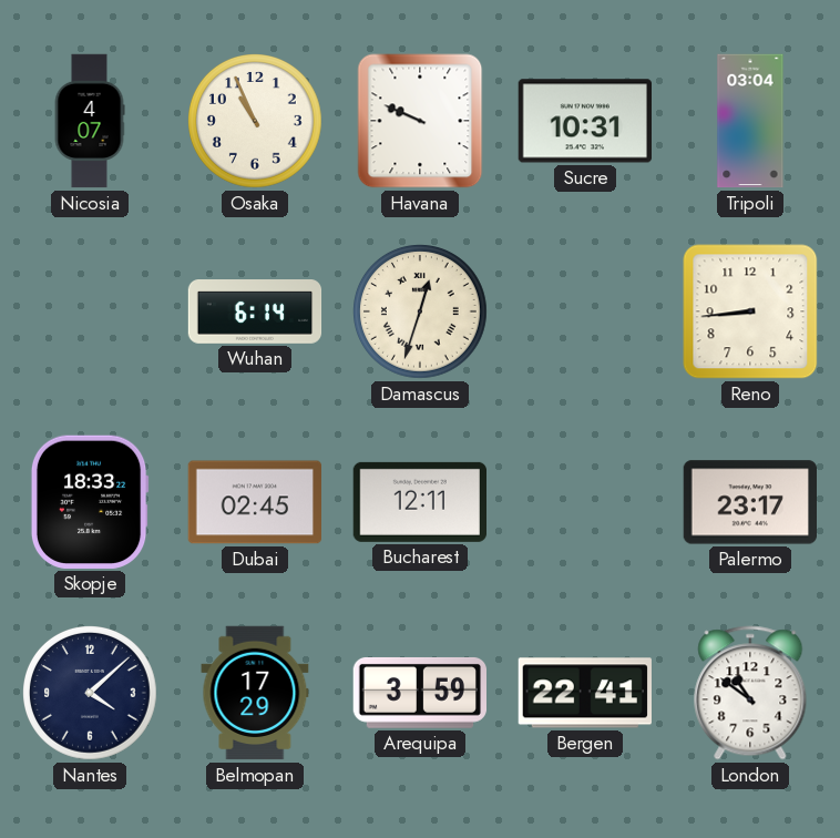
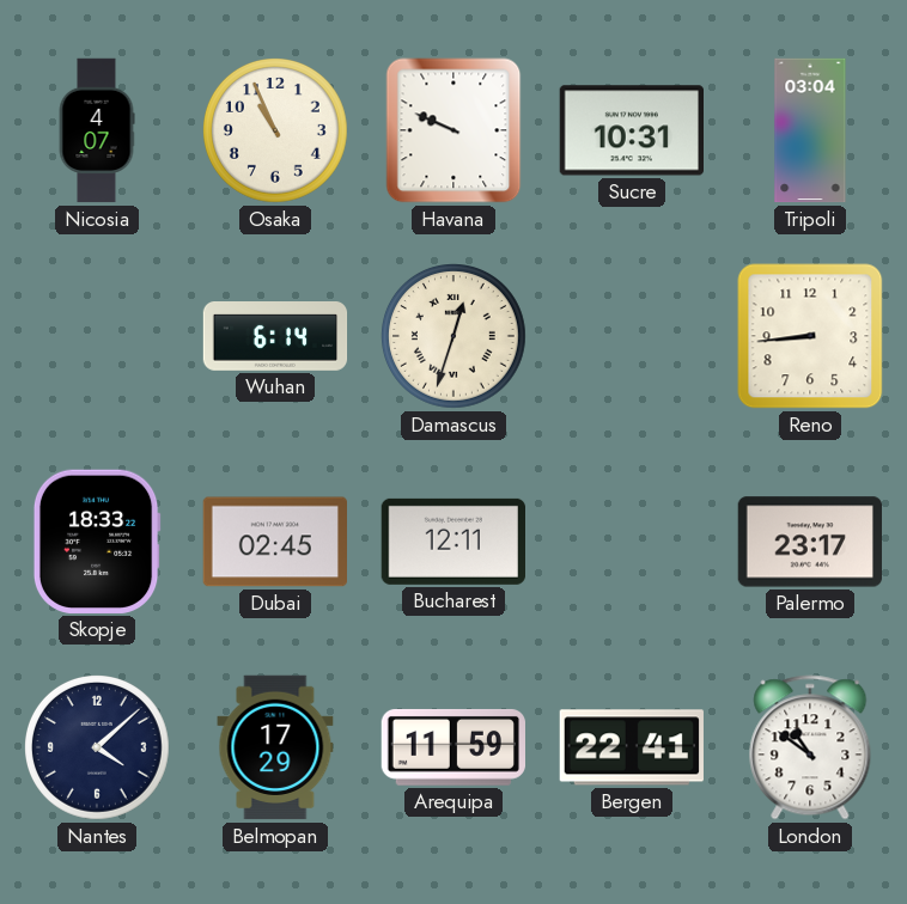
Arequipa: 3:59 -> 11:59 (452, 747)
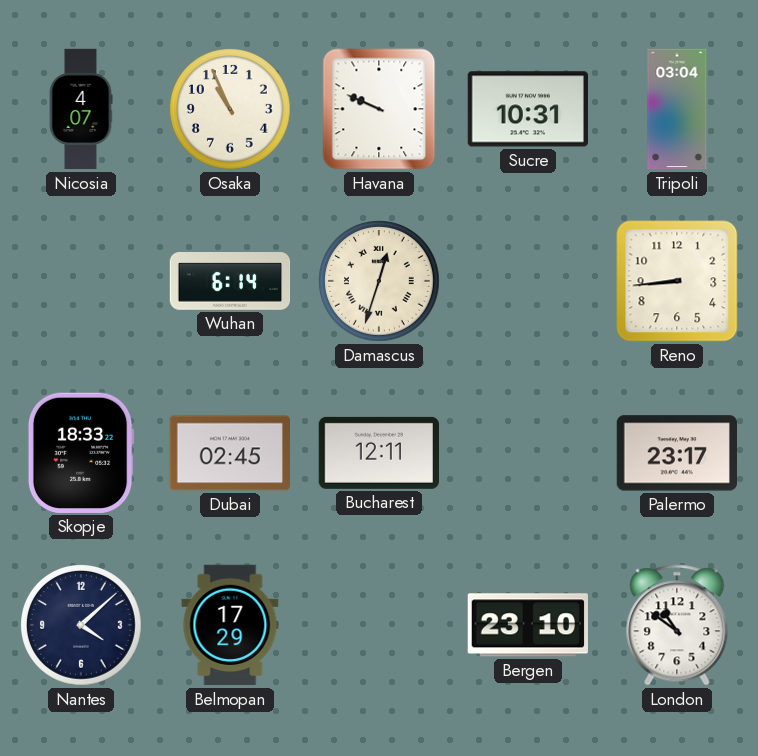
Arequipa: 11:59 -> none (452, 747)
Bergen: 22:41 -> 23:10 (527, 625)
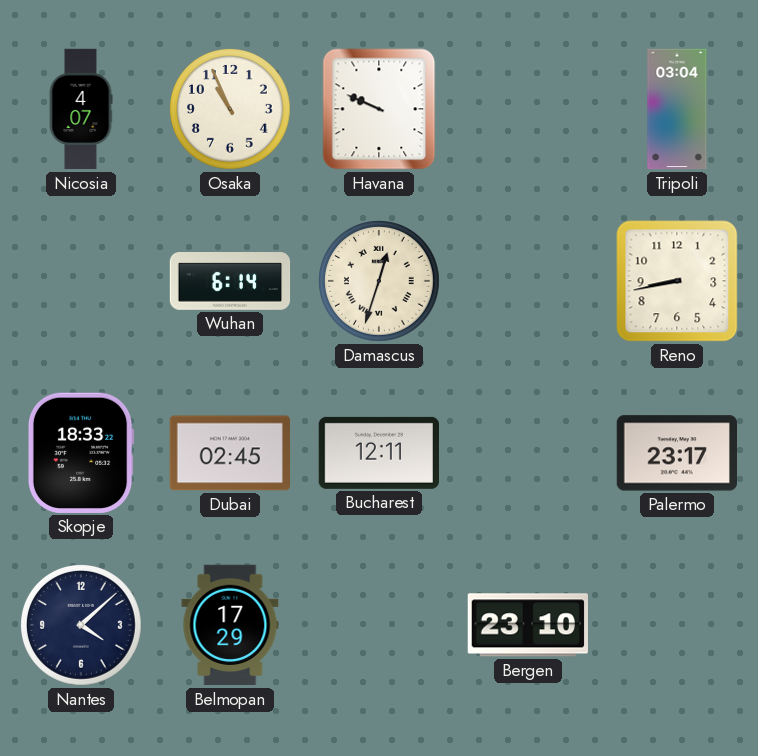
Sucre: 10:31 -> none (527, 109)
Reno: 8:44 -> 8:43 (677, 281)
London: 10:51 -> none (677, 625)
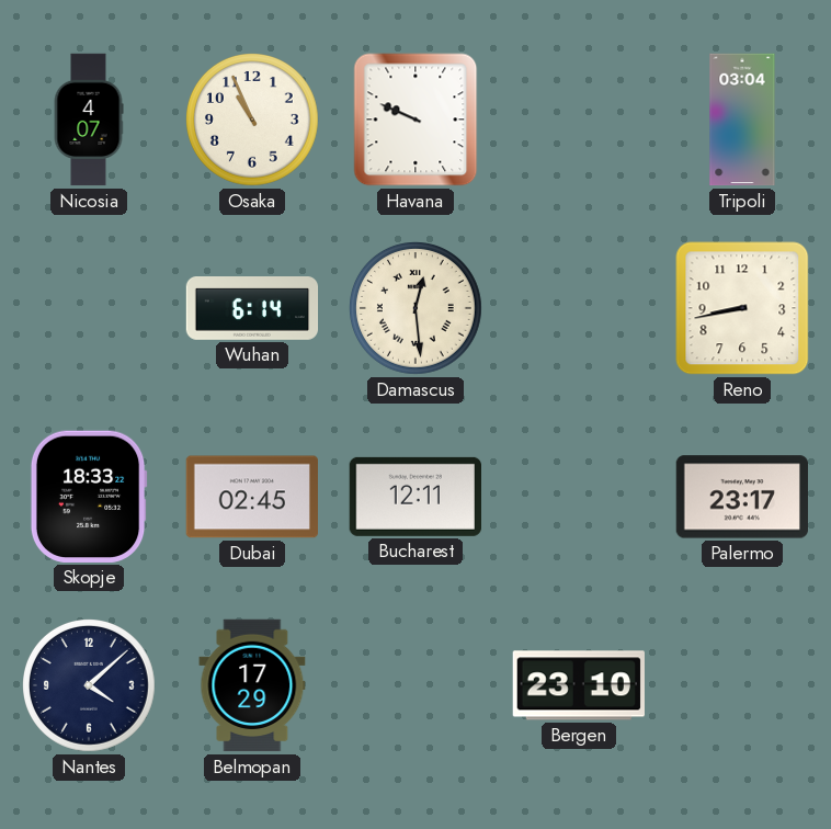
Damascus: 12:33 -> 12:29 (417, 309)
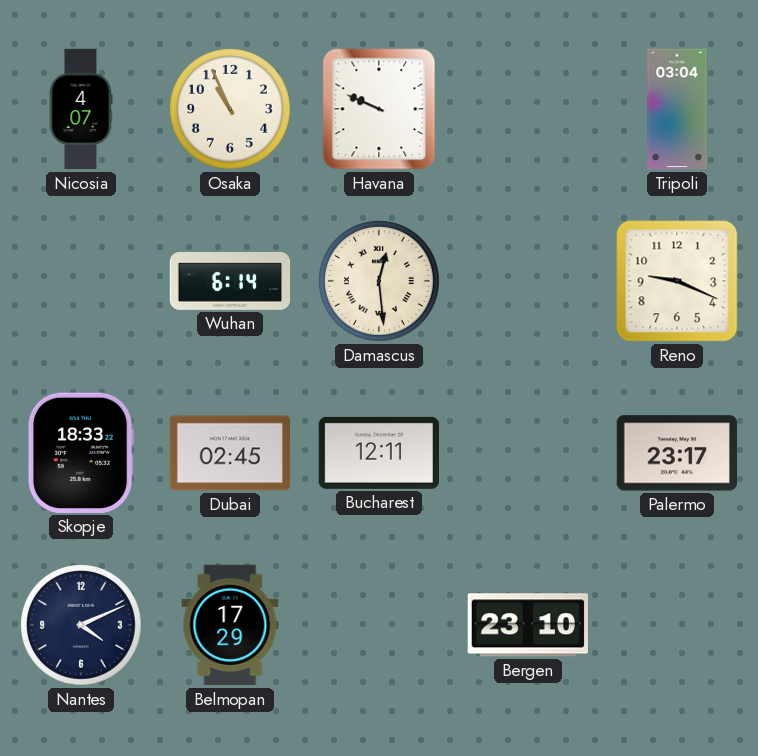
Reno: 8:43 -> 9:19 (677, 281)
Nantes: 4:08 -> 4:11 (82, 626)
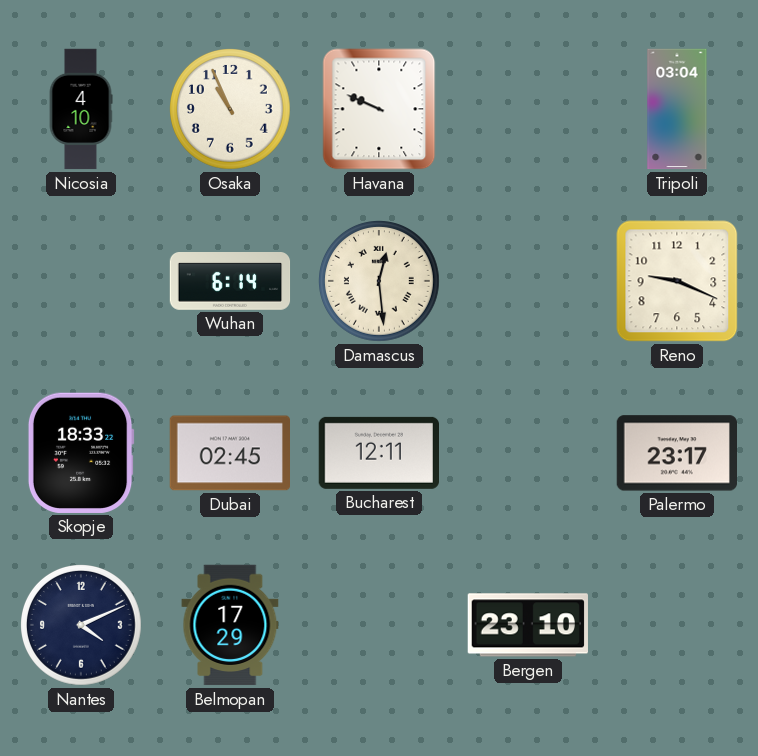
Nicosia: 4:07 -> 4:10 (81, 109)
